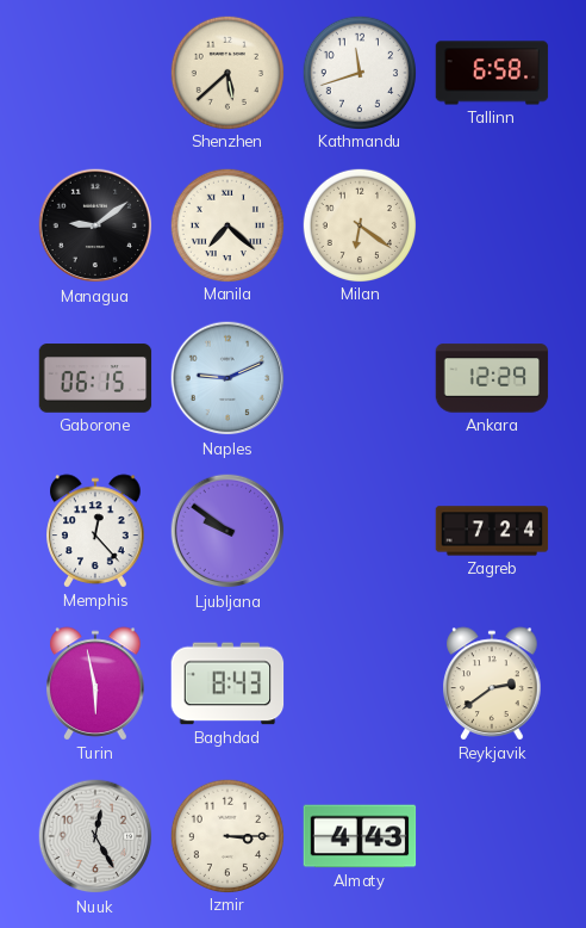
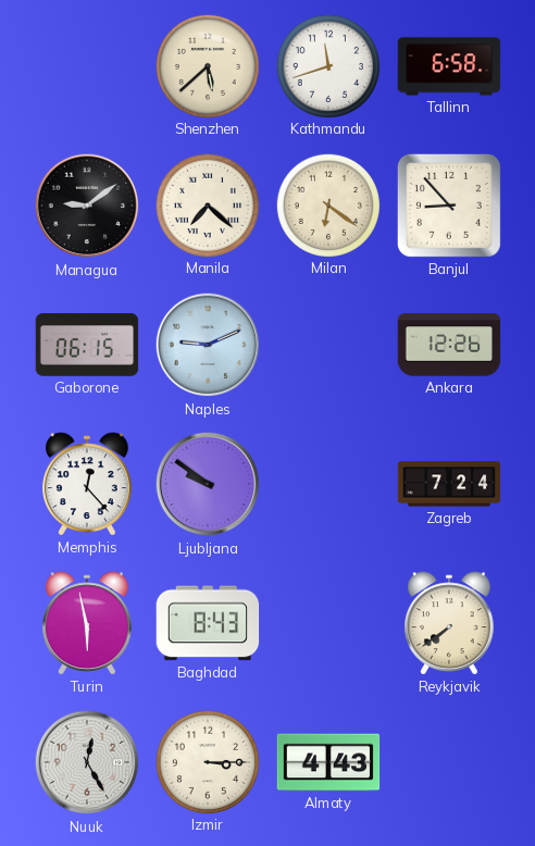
Banjul: none -> 8:53 (449, 206)
Ankara: 12:29 -> 12:26 (449, 345)
Reykjavik: 2:39 -> 7:39 (449, 623)
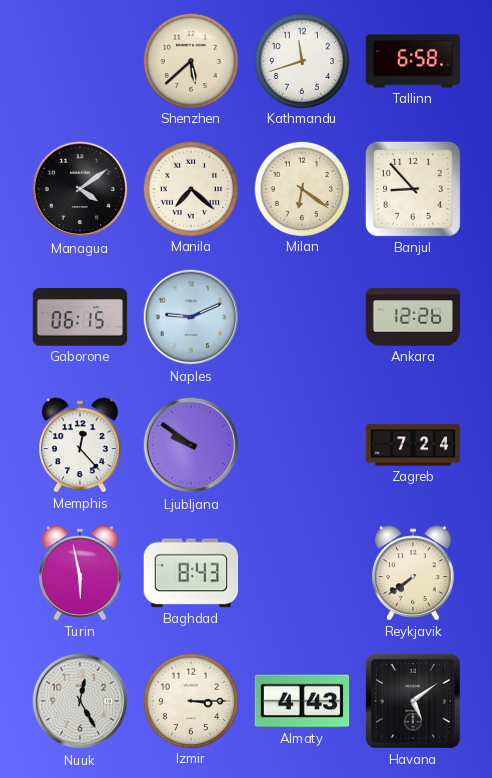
Managua: 9:09 -> 4:09 (80, 189)
Havana: none -> 5:09 (413, 701)
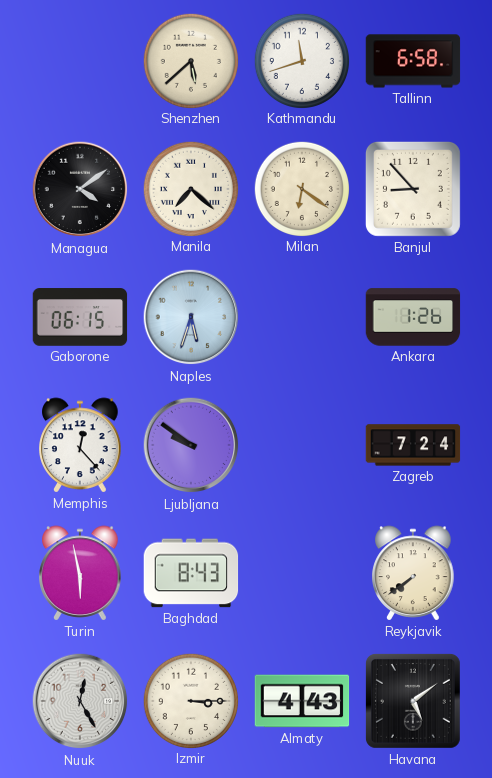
Naples: 9:11 -> 5:33 (191, 317)
Ankara: 12:26 -> 1:26 (413, 317)
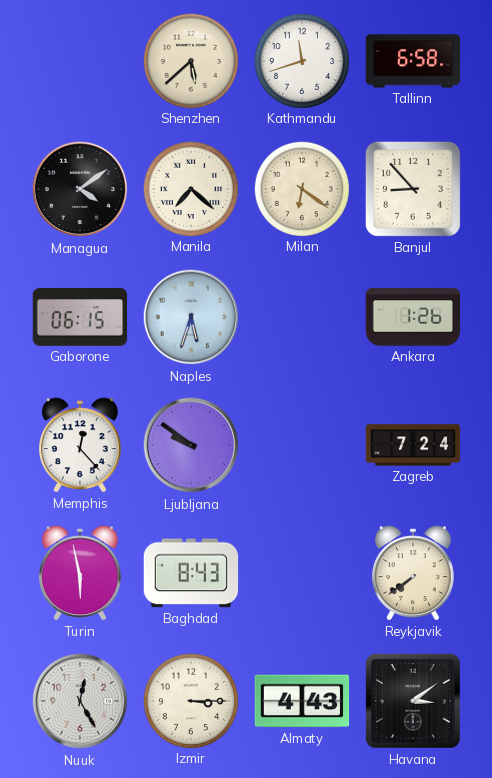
Havana: 5:09 -> 3:09 (413, 701)
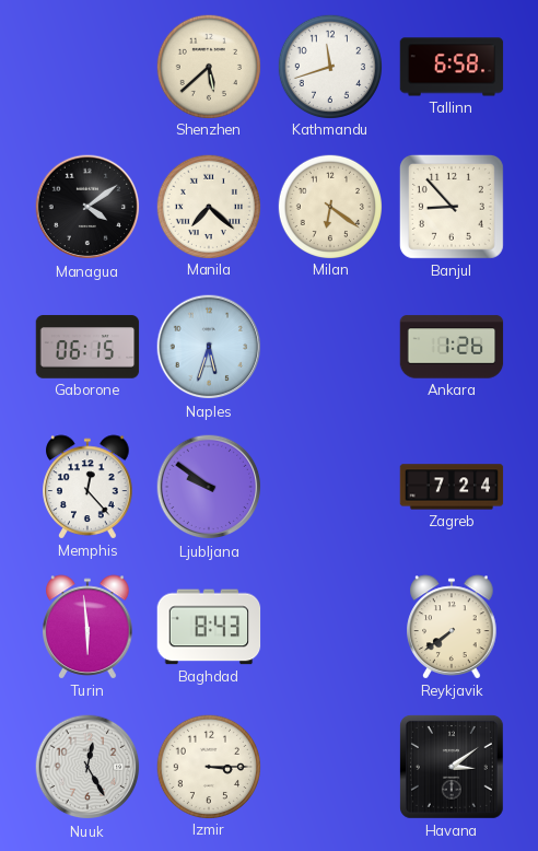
Turin: 5:58 -> 5:59 (87, 627)
Almaty: 4:43 -> none (302, 701)
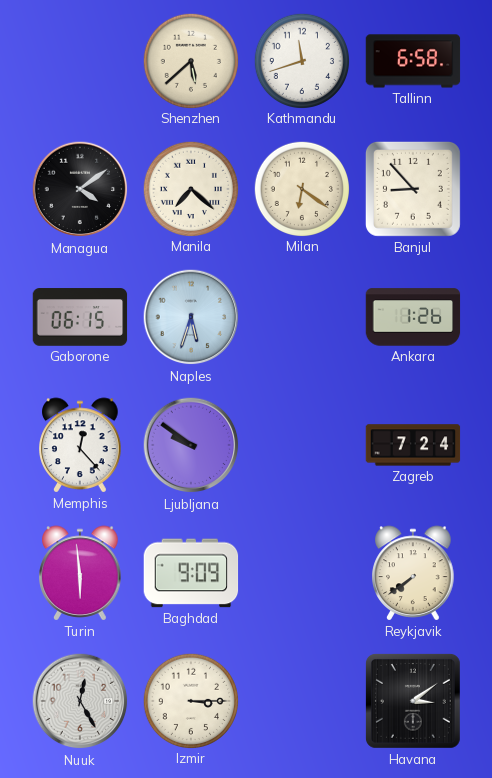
Baghdad: 8:43 -> 9:09 (191, 573)
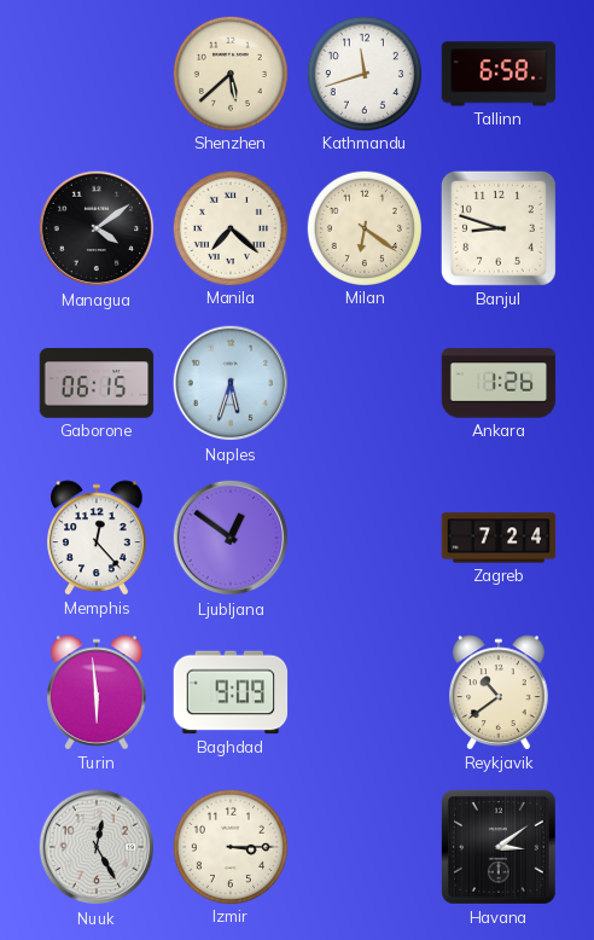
Banjul: 8:53 -> 8:48 (499, 228)
Ljubljana: 9:51 -> 12:51 (231, 538)
Reykjavik: 7:39 -> 10:39 (499, 692)
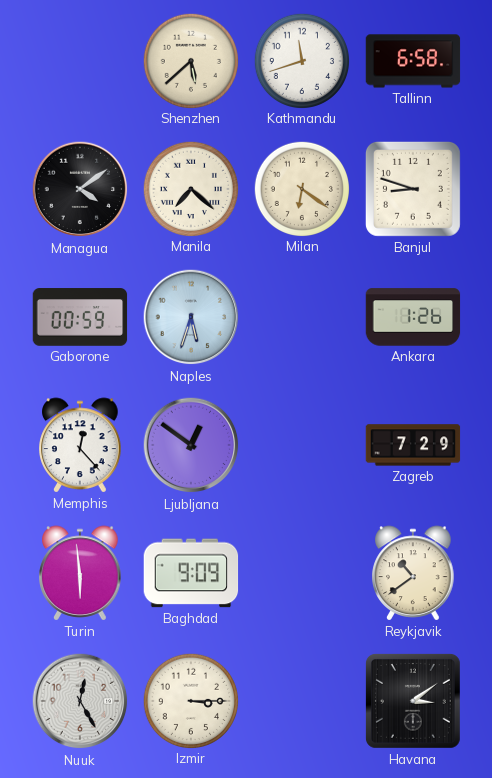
Gaborone: 06:15 -> 00:59 (80, 317)
Zagreb: 7:24 -> 7:29 (413, 445)
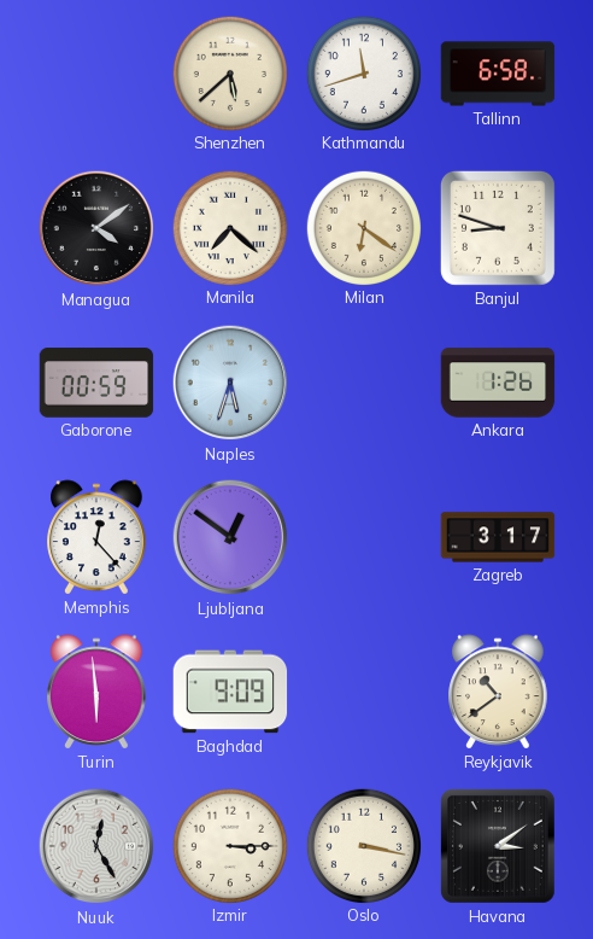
Zagreb: 7:29 -> 3:17 (498, 537)
Oslo: none -> 3:17 (363, 845)
